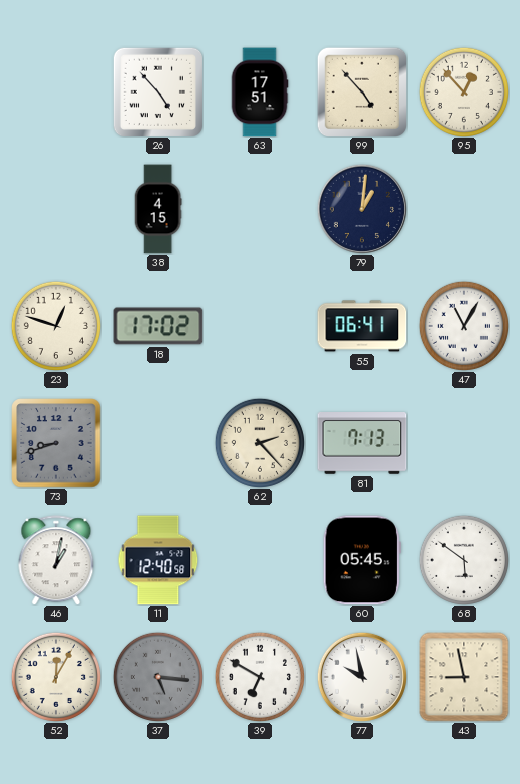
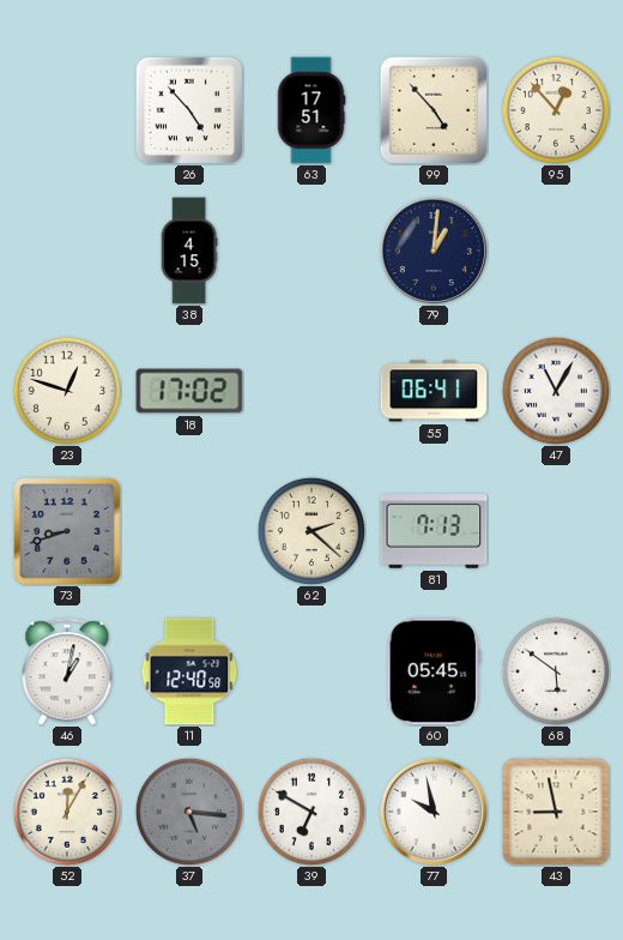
62: 2:23 -> 2:22 (311, 531)
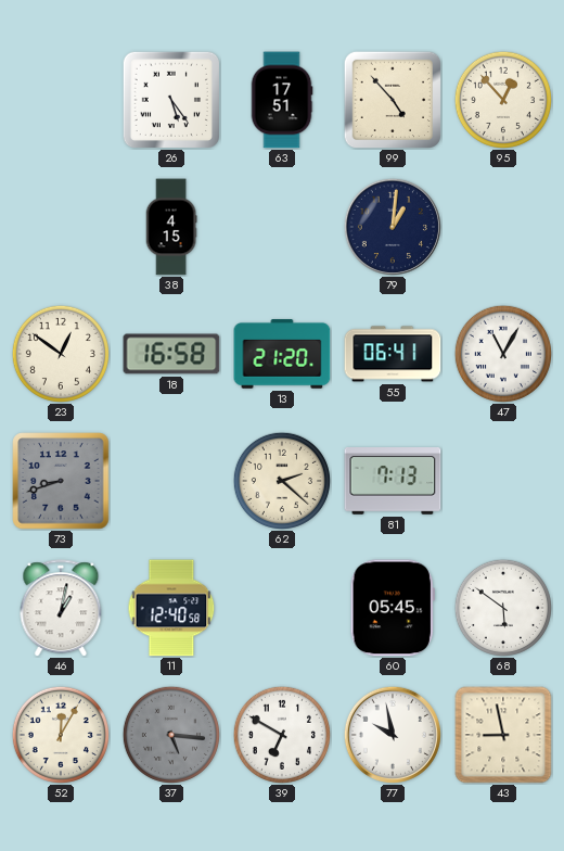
26: 4:53 -> 5:24 (170, 99)
23: 12:48 -> 12:51 (61, 354)
18: 17:02 -> 16:58 (171, 354)
13: none -> 21:20 (282, 354)
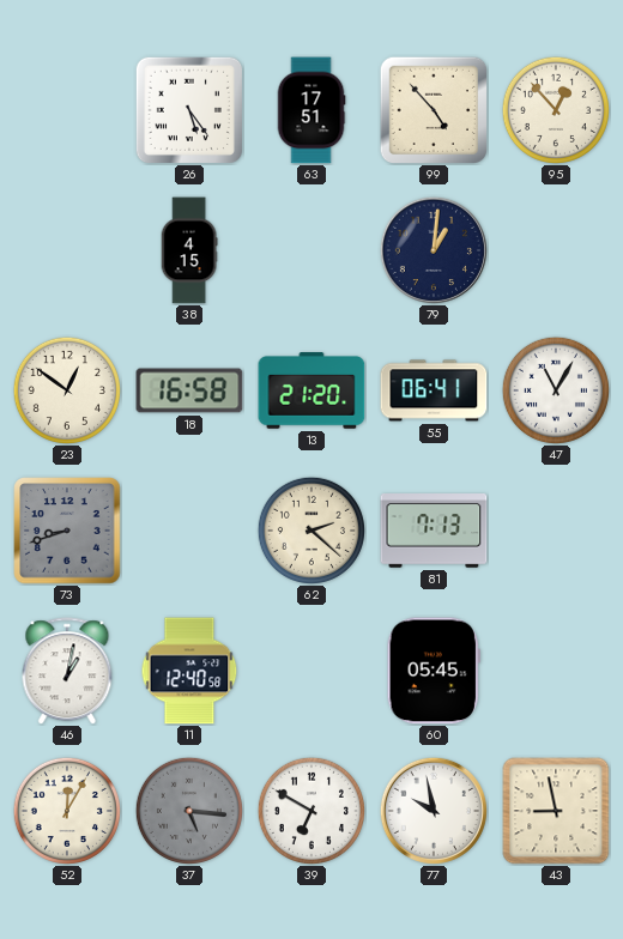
68: 5:51 -> none (503, 608)
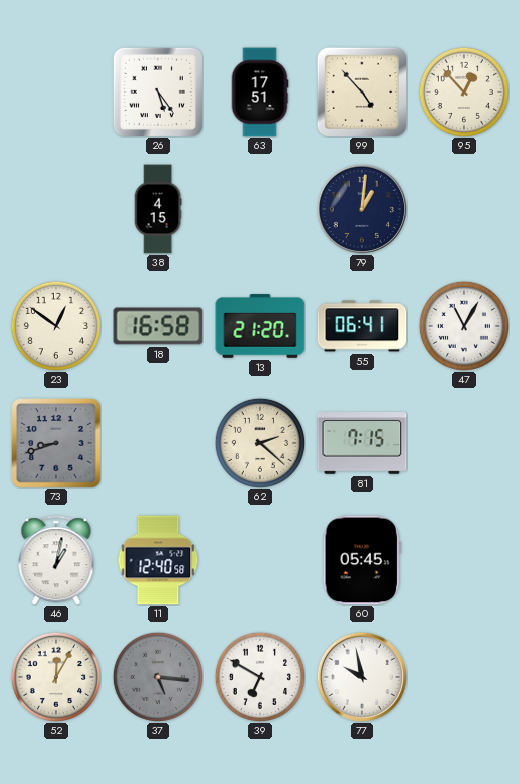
81: 7:13 -> 7:15 (362, 444)
43: 8:58 -> none (556, 811)
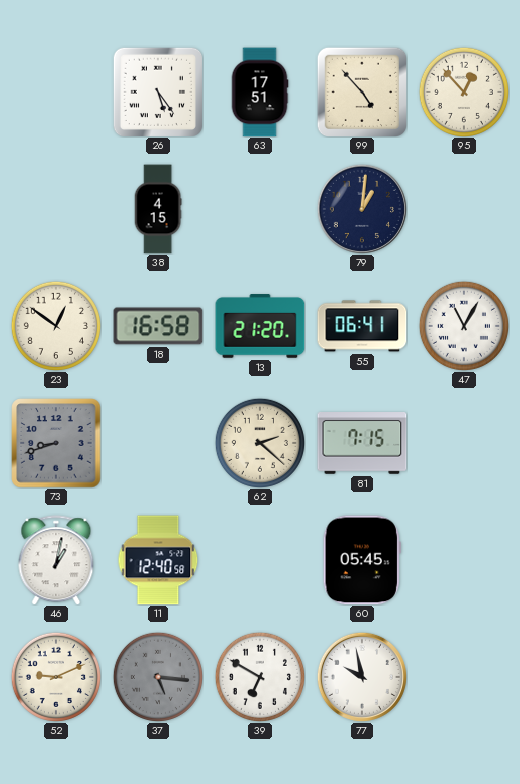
52: 12:05 -> 9:11 (56, 677)
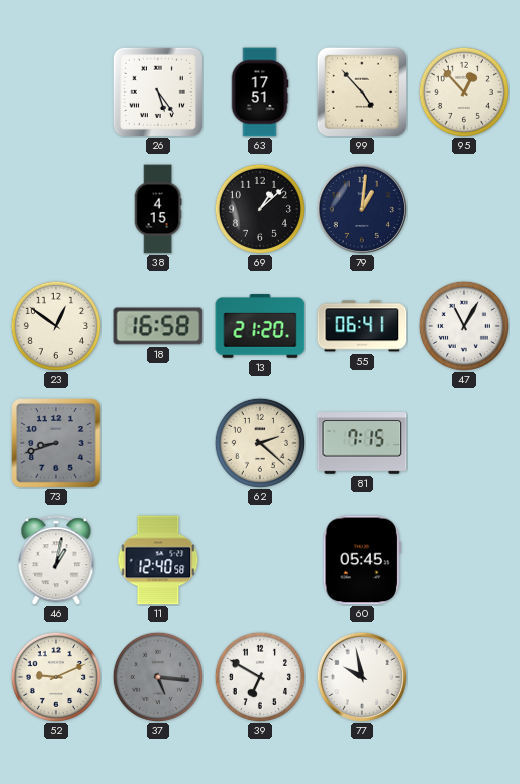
69: none -> 1:08 (260, 209)
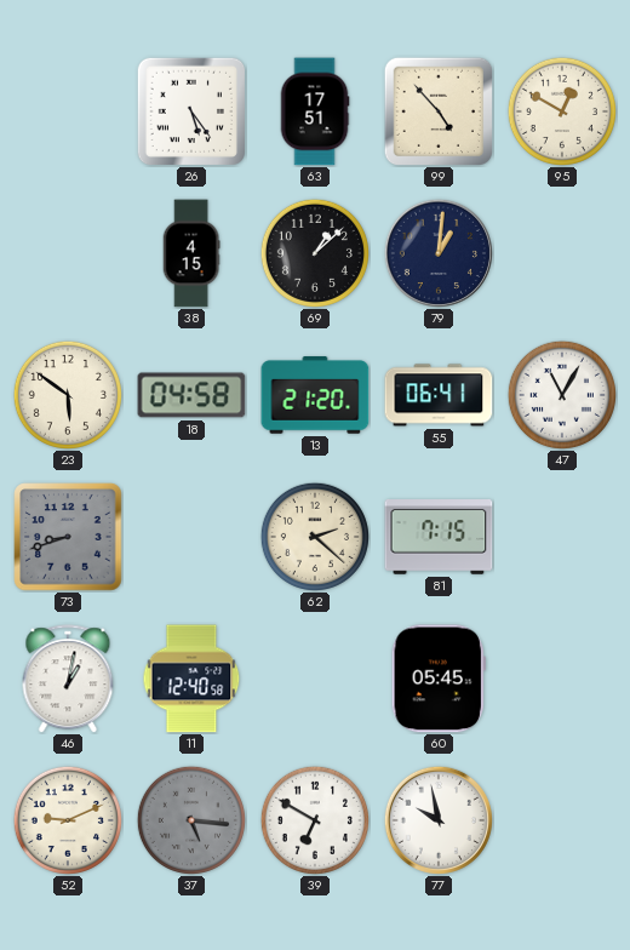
95: 12:53 -> 12:50 (562, 111)
23: 12:51 -> 5:51 (68, 395)
18: 16:58 -> 04:58 (191, 395)
